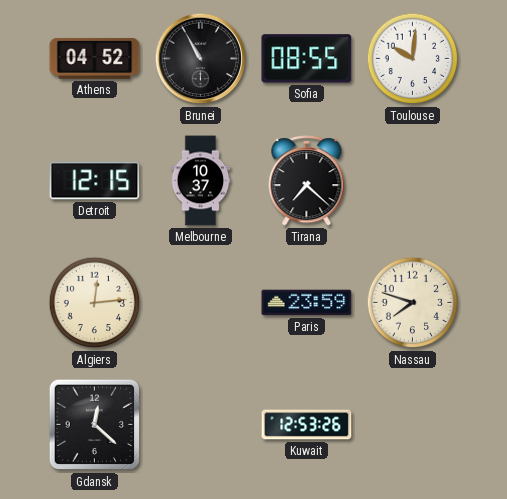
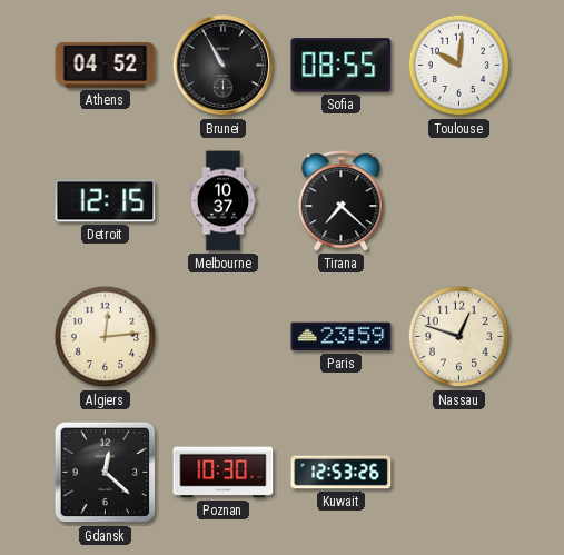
Nassau: 7:48 -> 12:48 (459, 337)
Poznan: none -> 10:30 (224, 473)
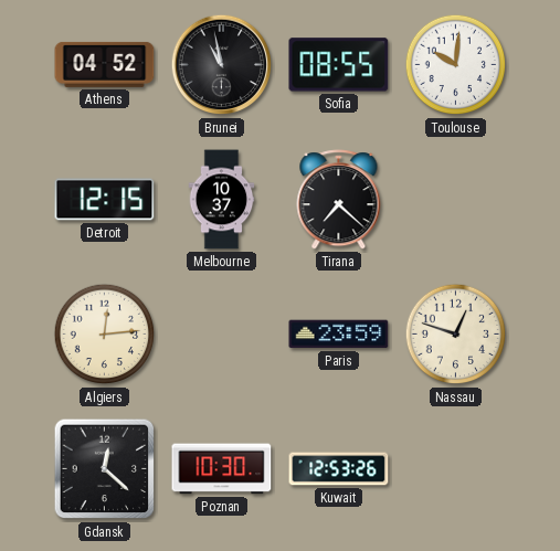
Brunei: 10:55 -> 10:58 (222, 65)
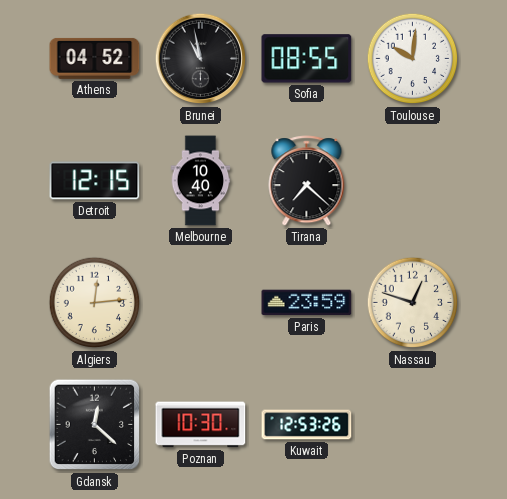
Melbourne: 10:37 -> 10:40 (201, 181)
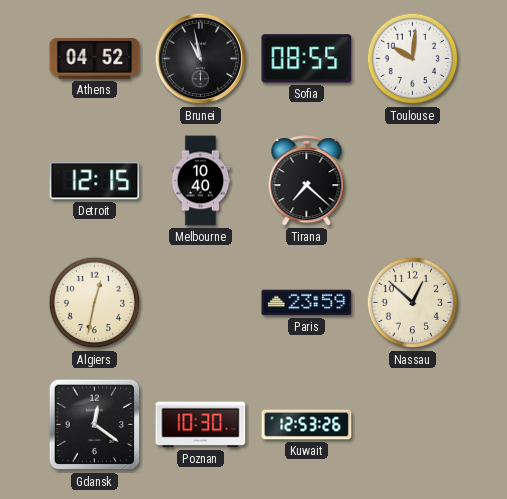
Algiers: 12:14 -> 12:32 (95, 303)
Nassau: 12:48 -> 12:52 (413, 303)
Gdansk: 12:22 -> 12:21 (95, 425)
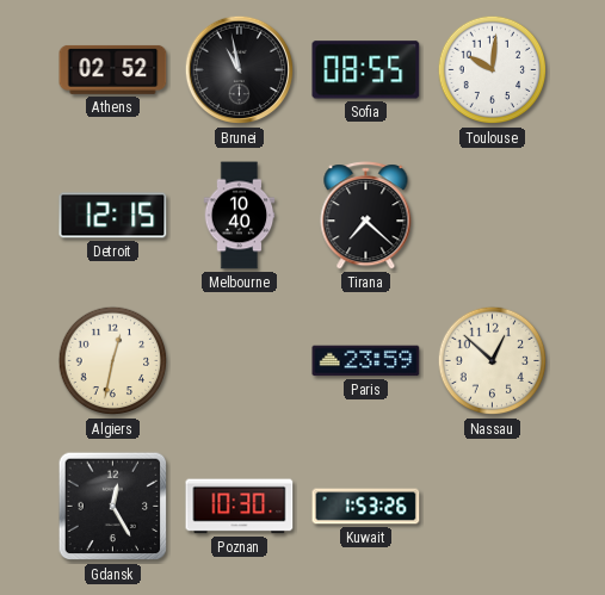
Athens: 04:52 -> 02:52 (113, 69)
Gdansk: 12:21 -> 12:25 (113, 507)
Kuwait: 12:53 -> 1:53 (366, 507)
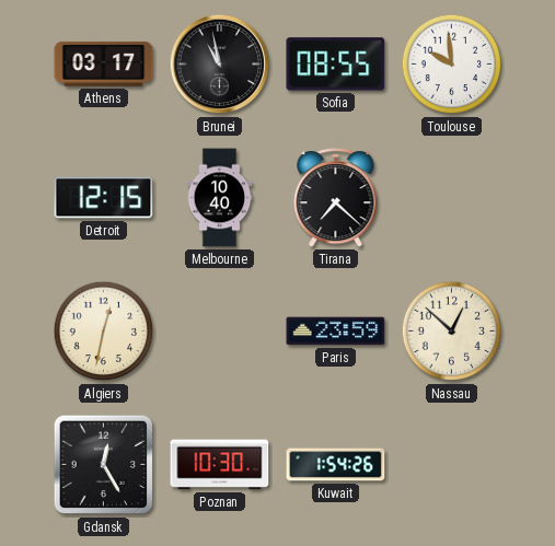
Athens: 02:52 -> 03:17 (104, 63)
Toulouse: 10:01 -> 9:59 (452, 65)
Kuwait: 1:53 -> 1:54 (336, 465)
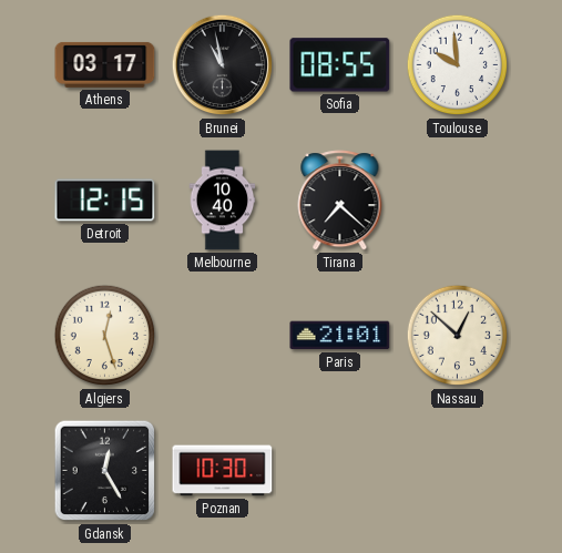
Algiers: 12:32 -> 12:27 (105, 336)
Paris: 23:59 -> 21:01 (340, 336)
Kuwait: 1:54 -> none (336, 465)
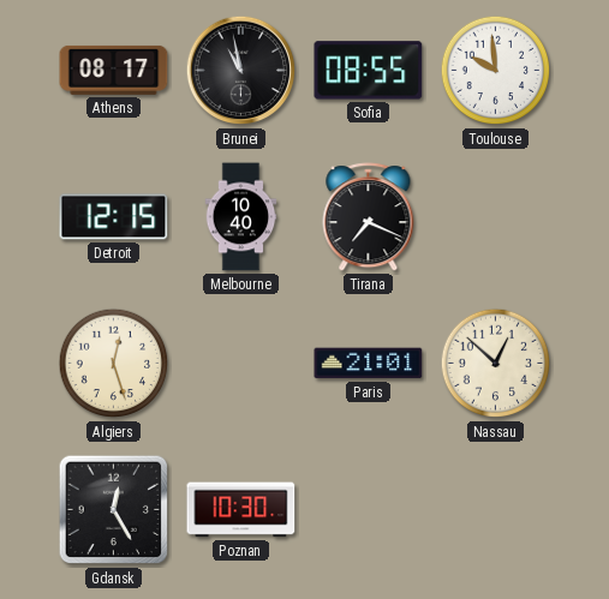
Athens: 03:17 -> 08:17 (114, 70)
Tirana: 7:22 -> 7:19 (369, 217)
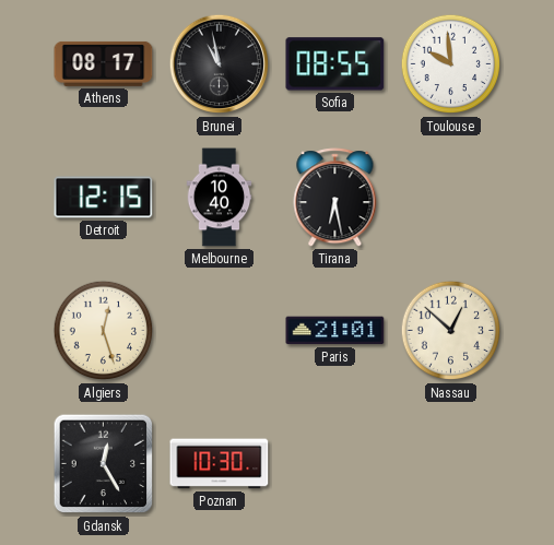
Tirana: 7:19 -> 6:28 (335, 198)
